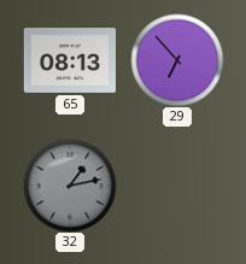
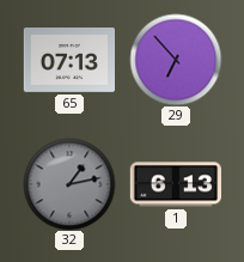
65: 08:13 -> 07:13 (68, 61)
1: none -> 6:13 (175, 184)
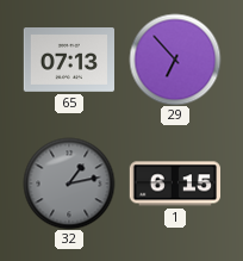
1: 6:13 -> 6:15 (174, 184)
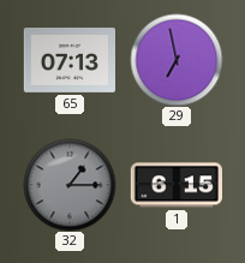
29: 6:53 -> 6:58 (177, 60)
32: 1:13 -> 1:15 (70, 185)
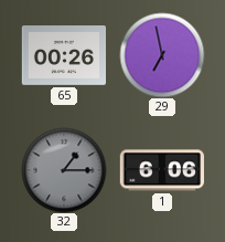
65: 07:13 -> 00:26 (63, 56)
1: 6:15 -> 6:06 (161, 170)
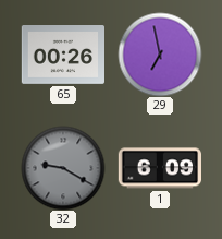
32: 1:15 -> 9:20 (63, 168)
1: 6:06 -> 6:09 (159, 168)
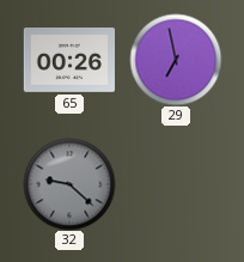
32: 9:20 -> 9:22 (69, 184)
1: 6:09 -> none (159, 168)
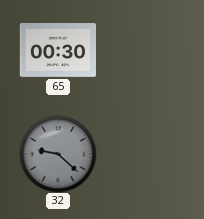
65: 00:26 -> 00:30 (57, 51)
29: 6:58 -> none (176, 60)
